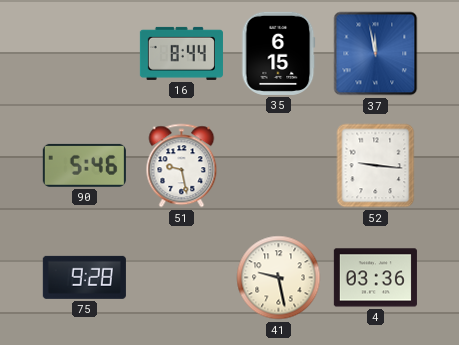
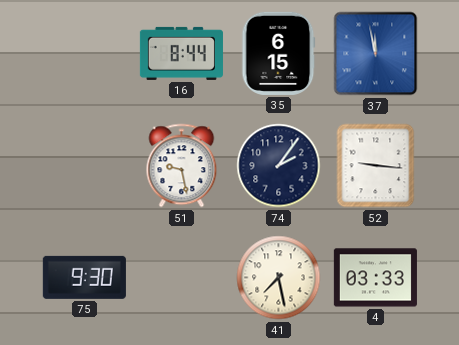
90: 5:46 -> none (84, 165)
74: none -> 2:06 (279, 166)
75: 9:28 -> 9:30 (84, 277)
41: 9:28 -> 7:28 (279, 278)
4: 03:36 -> 03:33 (375, 278)
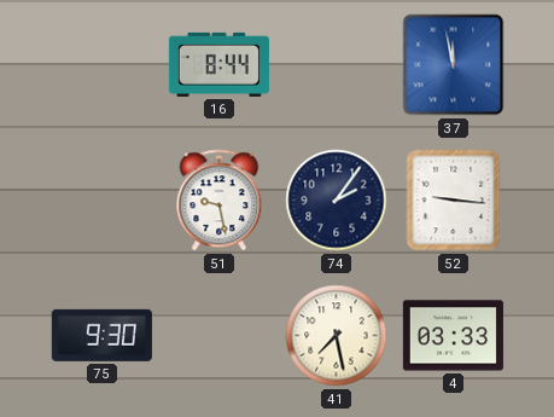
35: 6:15 -> none (279, 53)
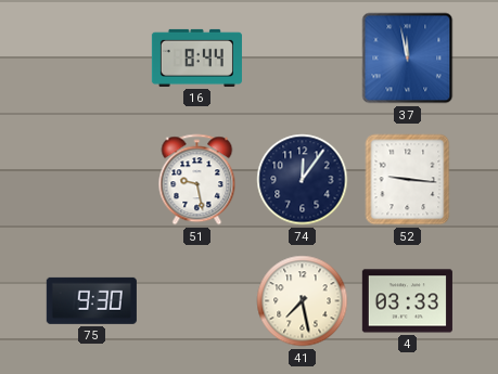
74: 2:06 -> 12:06 (303, 180)
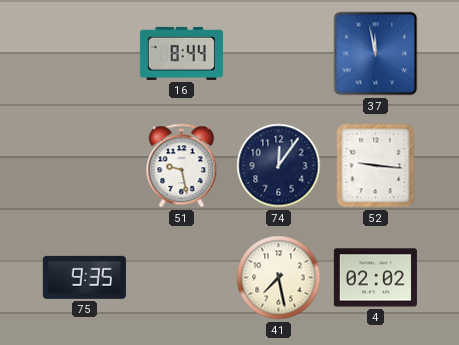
75: 9:30 -> 9:35 (84, 277)
4: 03:33 -> 02:02 (375, 278)
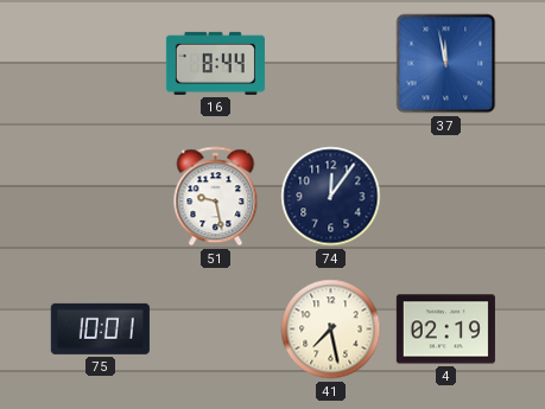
52: 9:16 -> none (376, 166)
75: 9:35 -> 10:01 (100, 328)
4: 02:02 -> 02:19 (445, 330)
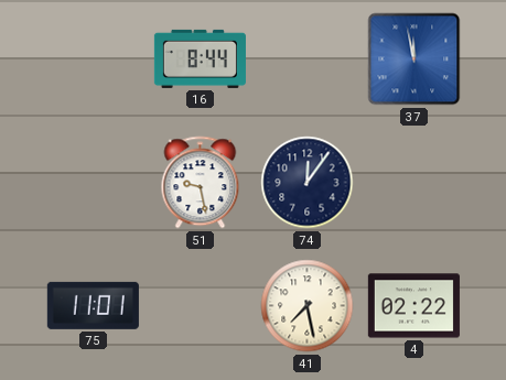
75: 10:01 -> 11:01 (93, 305)
4: 02:19 -> 02:22 (413, 306)
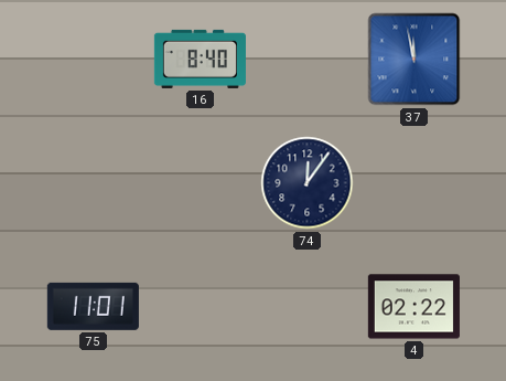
16: 8:44 -> 8:40 (200, 59)
51: 9:28 -> none (201, 183)
41: 7:28 -> none (308, 306)
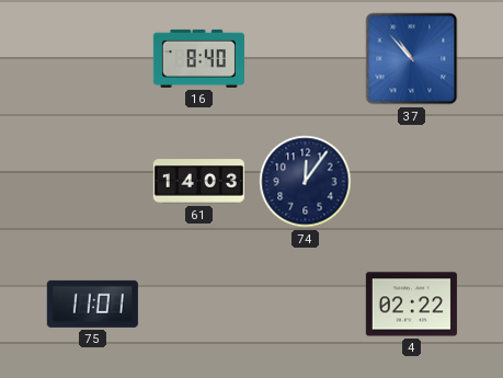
37: 11:58 -> 10:53 (412, 59)
61: none -> 14:03 (198, 182)
